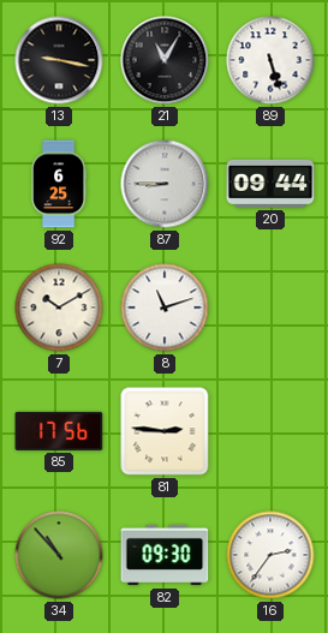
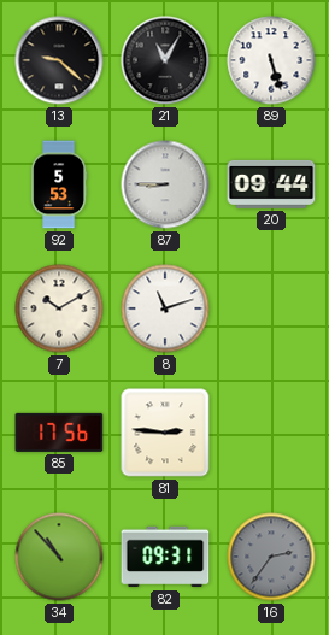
13: 9:17 -> 9:22 (59, 60)
92: 6:25 -> 5:53 (60, 184)
82: 09:30 -> 09:31 (165, 557)
16 dial: white -> grey (271, 557)
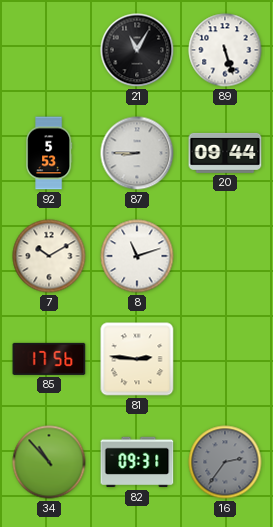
13: 9:22 -> none (59, 60)
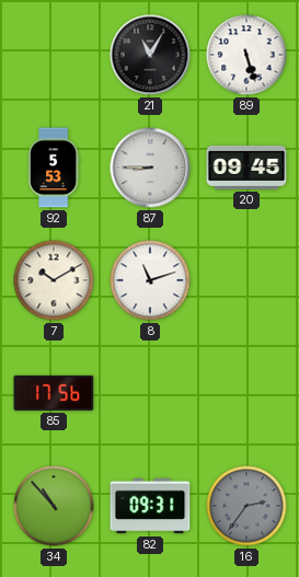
20: 09:44 -> 09:45 (246, 168)
81: 2:46 -> none (137, 359)
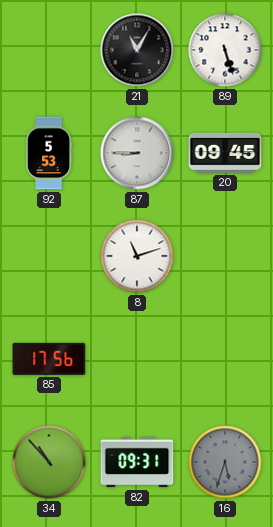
7: 10:10 -> none (54, 280)
16: 2:36 -> 5:33 (225, 462)
